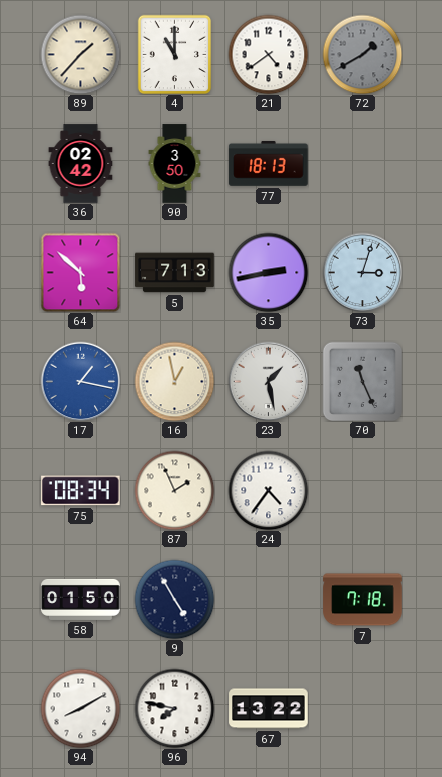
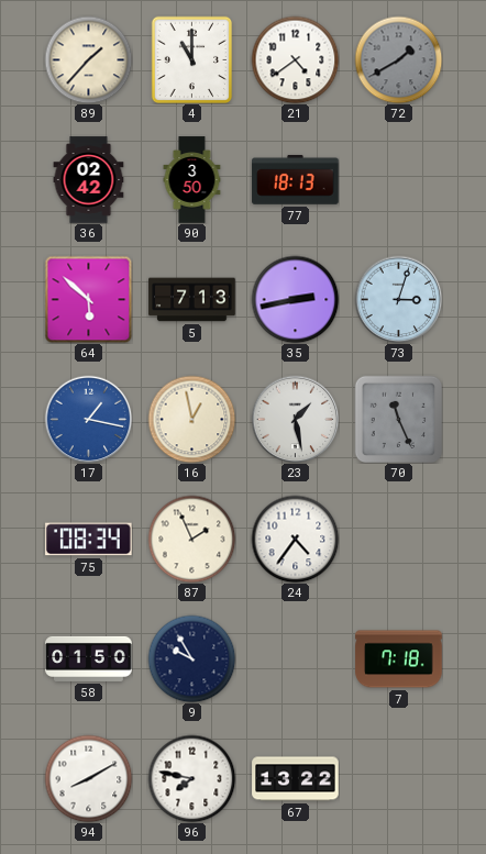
9: 4:55 -> 9:55 (191, 658)
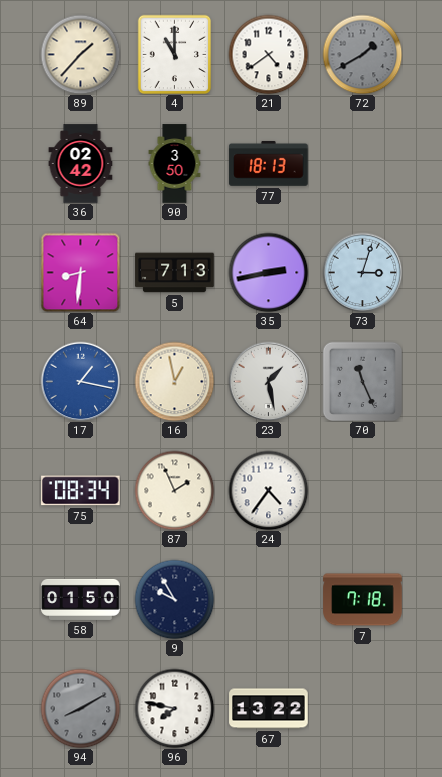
64: 5:52 -> 8:31 (80, 272)
94 dial: white -> grey (80, 708)
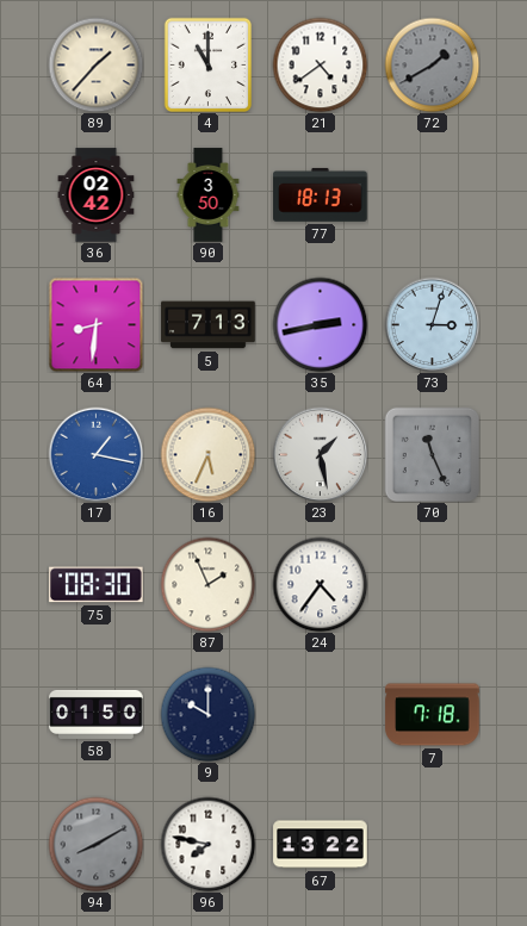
16: 12:58 -> 5:34 (207, 454)
75: 08:34 -> 08:30 (97, 585)
9: 9:55 -> 10:00 (207, 714)
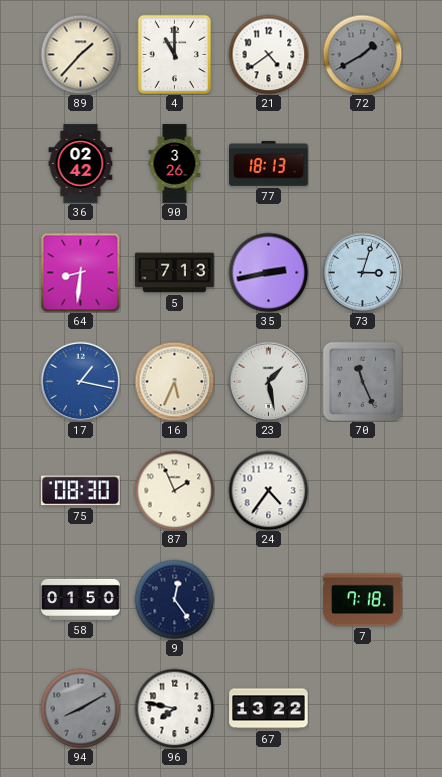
90: 3:50 -> 3:26 (175, 164)
9: 10:00 -> 12:24 (174, 599)
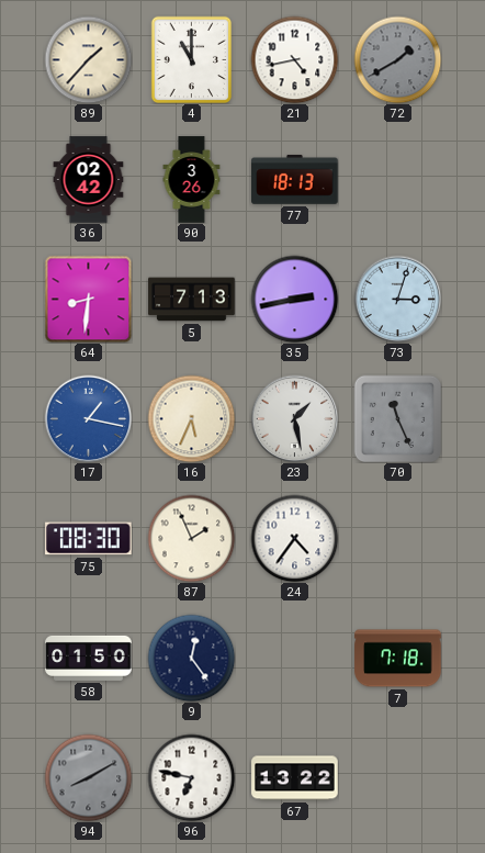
21: 4:39 -> 4:43 (294, 59)
96: 7:47 -> 6:47 (191, 777)
